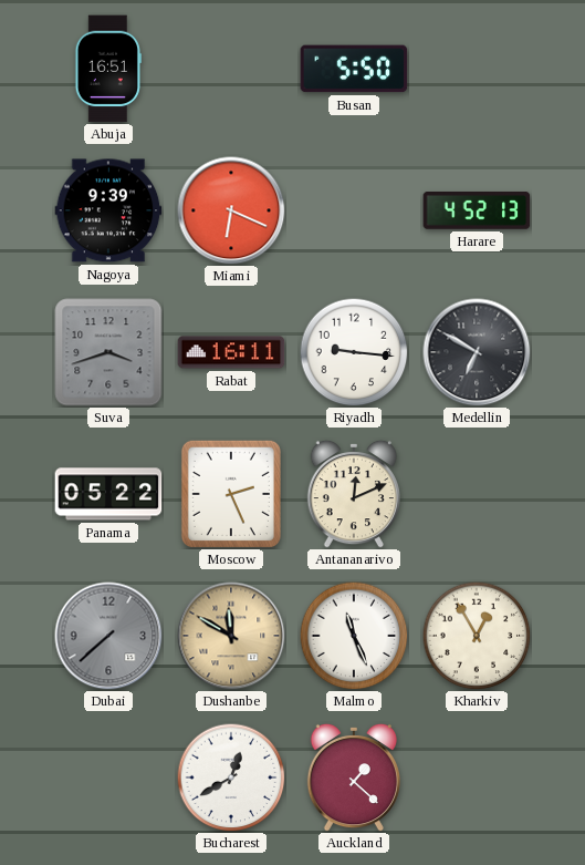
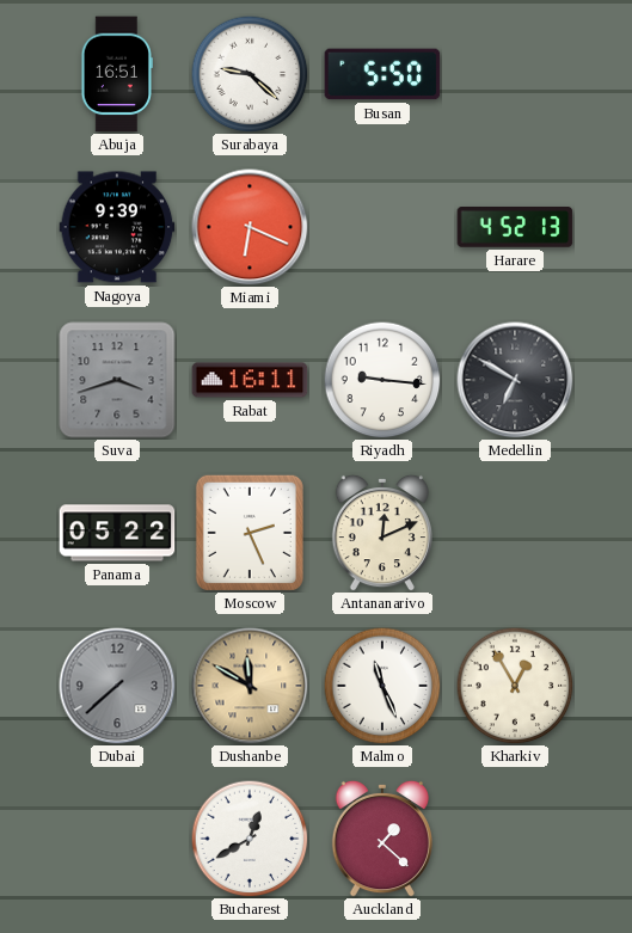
Surabaya: none -> 9:22 (250, 74)
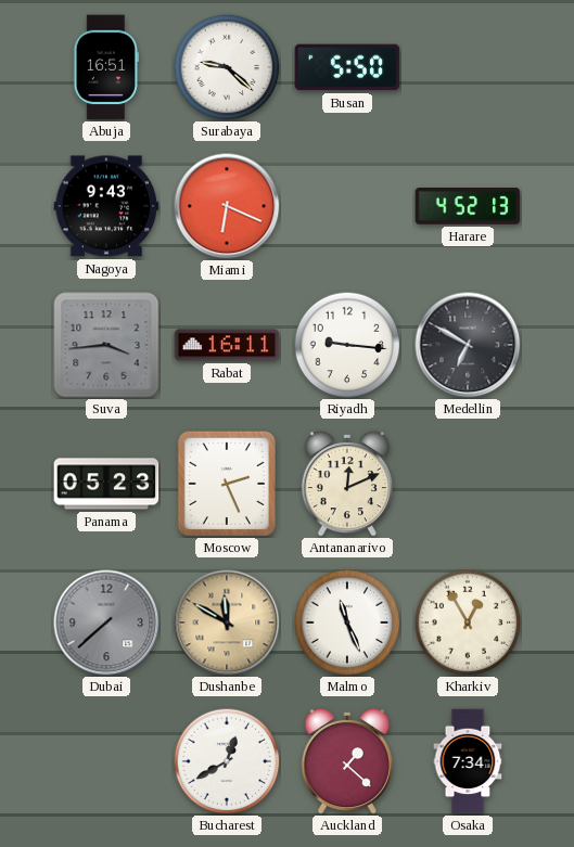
Nagoya: 9:39 -> 9:43 (106, 206)
Suva: 3:42 -> 3:44 (106, 345)
Panama: 05:22 -> 05:23 (106, 484)
Osaka: none -> 7:34 (468, 761)
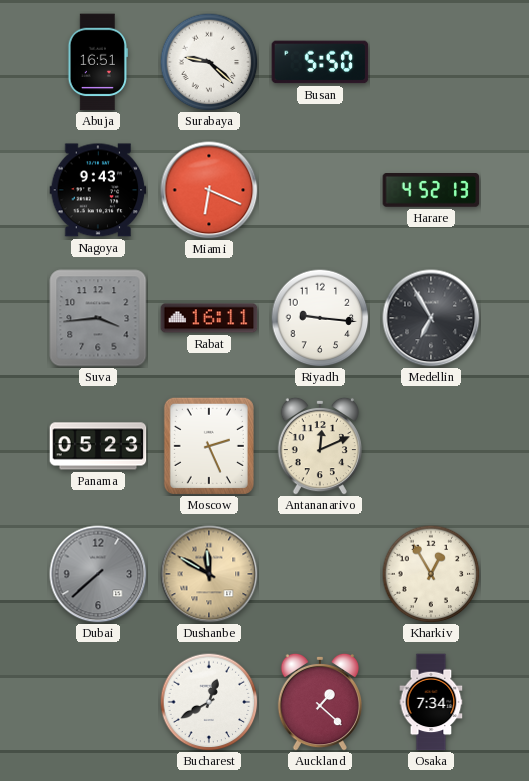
Medellin: 6:50 -> 6:55 (431, 318)
Malmo: 11:26 -> none (347, 623)
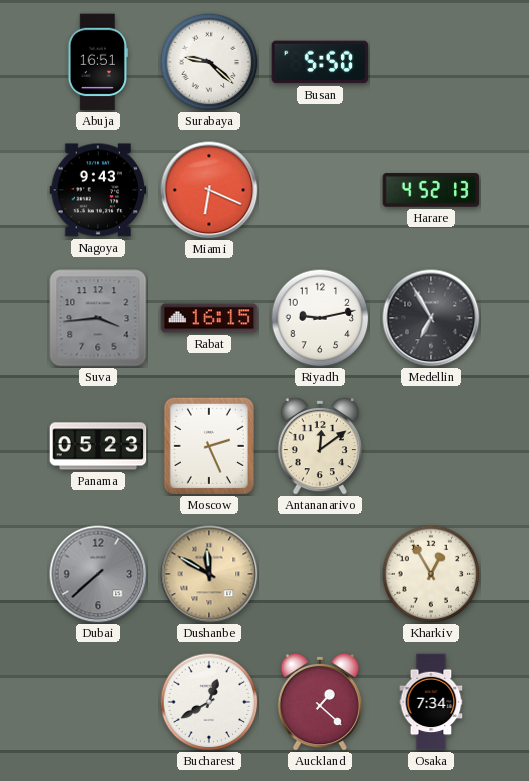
Rabat: 16:11 -> 16:15 (209, 318)
Riyadh: 9:16 -> 9:13 (320, 318)
Antananarivo: 12:11 -> 12:09 (320, 446)
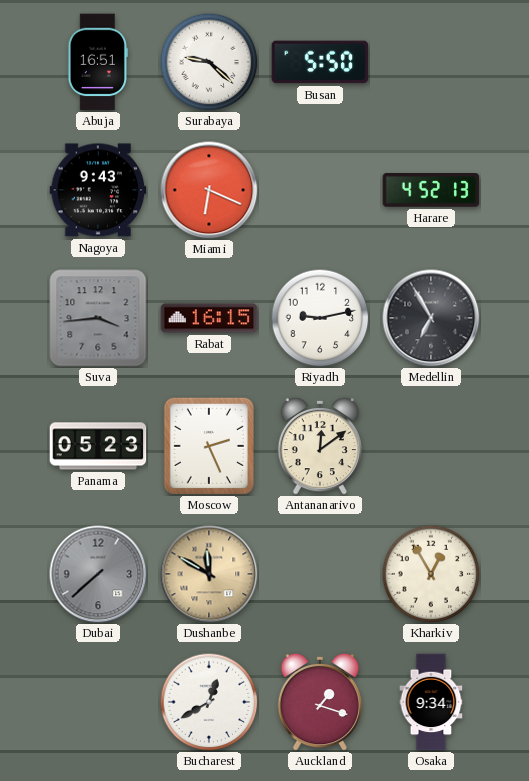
Auckland: 1:22 -> 1:18 (320, 702)
Osaka: 7:34 -> 9:34 (431, 702)
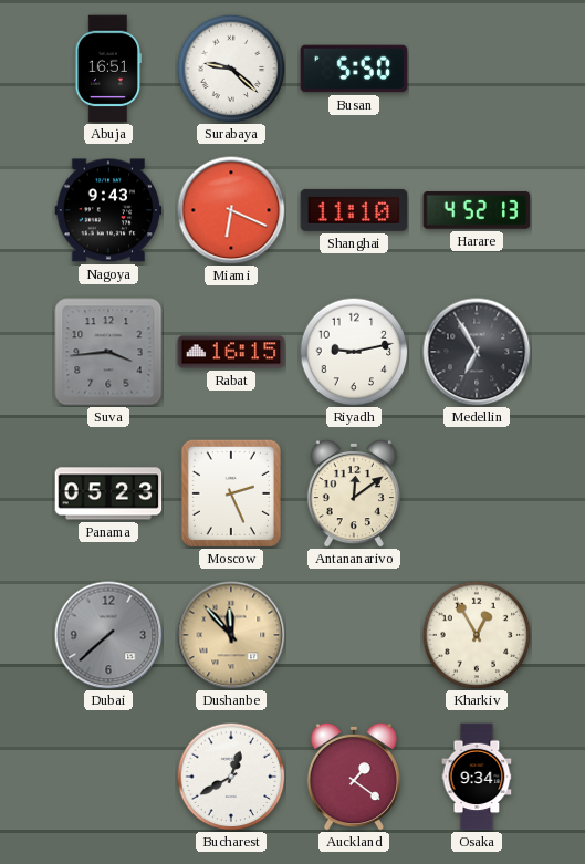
Shanghai: none -> 11:10 (354, 210)
Dushanbe: 11:50 -> 11:53 (231, 635)
Auckland: 1:18 -> 1:21 (354, 777)
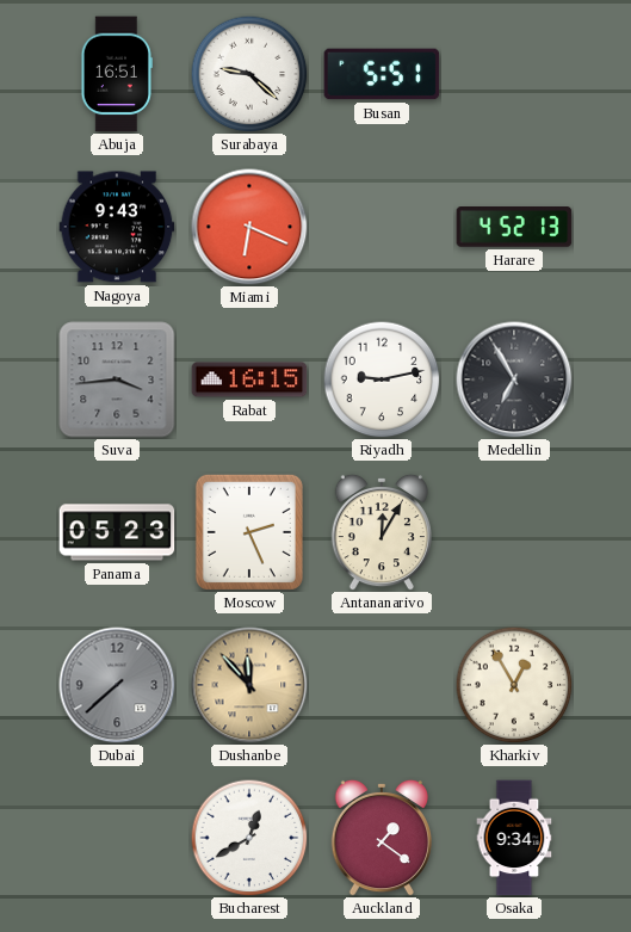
Busan: 5:50 -> 5:51 (382, 74)
Shanghai: 11:10 -> none (354, 210)
Antananarivo: 12:09 -> 12:05 (382, 532)
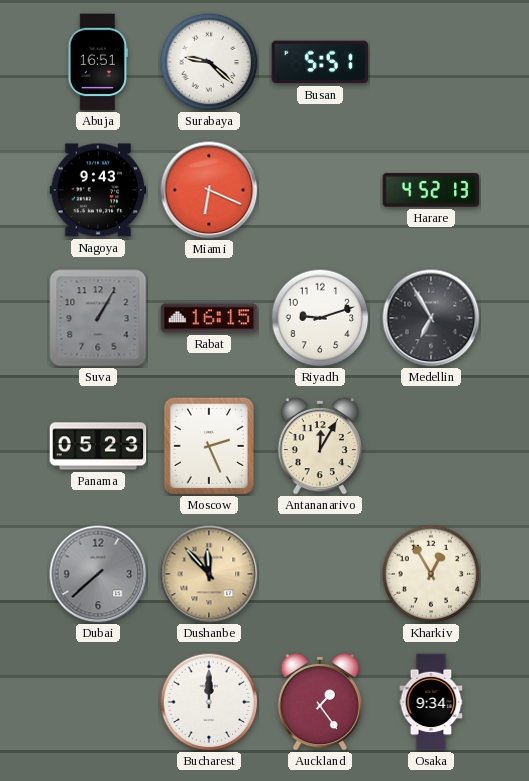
Suva: 3:44 -> 1:05 (98, 318)
Riyadh: 9:13 -> 9:12 (320, 318)
Bucharest: 12:40 -> 12:00 (209, 702)
Auckland: 1:21 -> 1:24 (320, 702)
